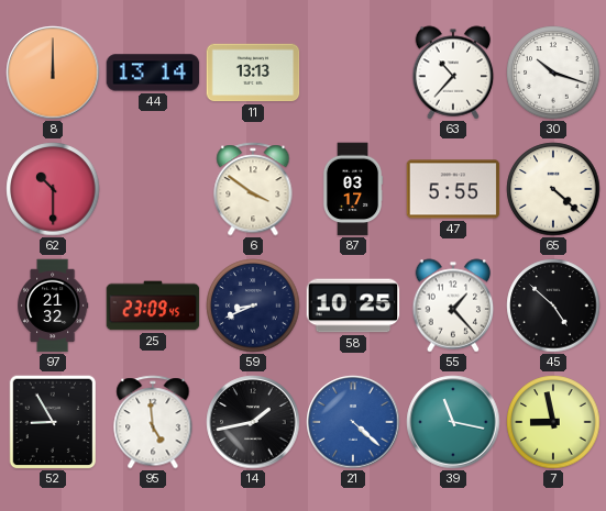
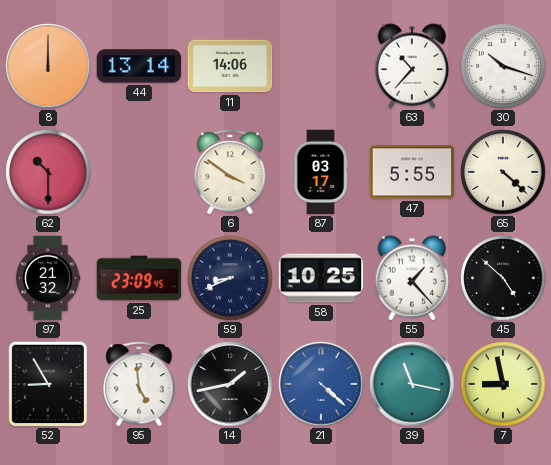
11: 13:13 -> 14:06 (230, 66)
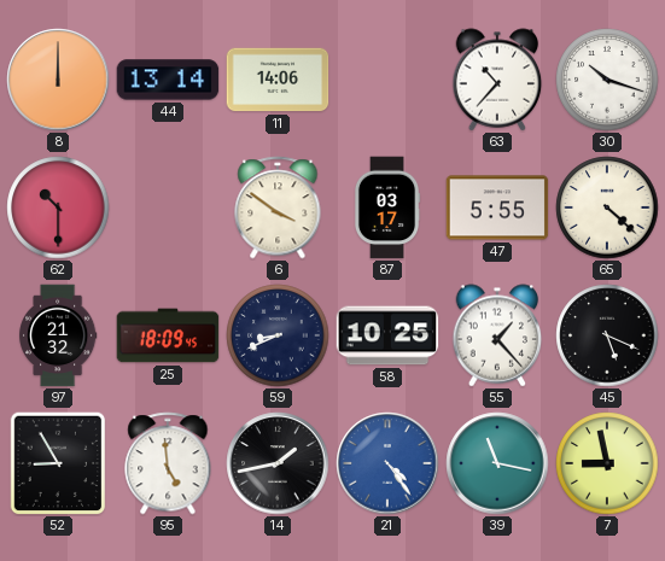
25: 23:09 -> 18:09 (168, 335)
45: 4:52 -> 5:19 (607, 335)
21: 4:22 -> 4:24 (387, 463)
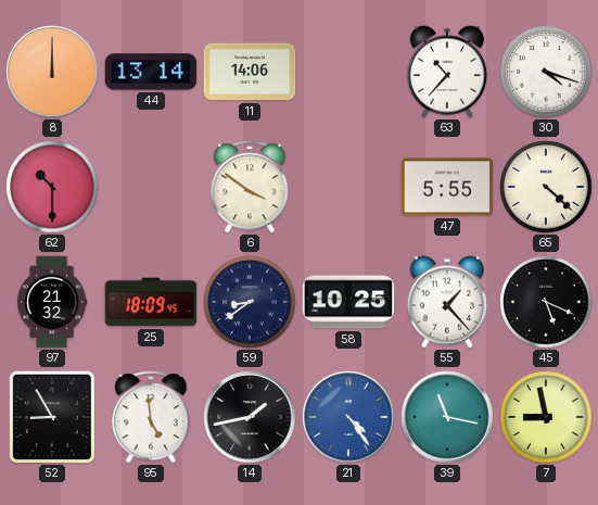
30: 10:18 -> 4:18 (546, 72)
87: 03:17 -> none (387, 208)
59: 8:41 -> 8:39 (250, 302)
